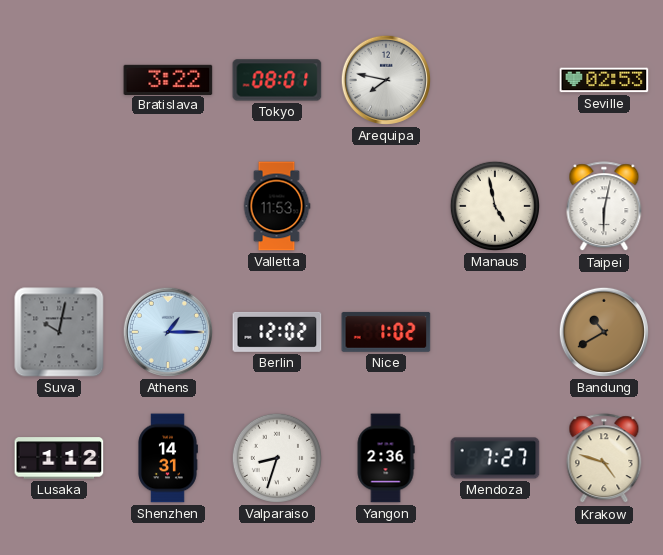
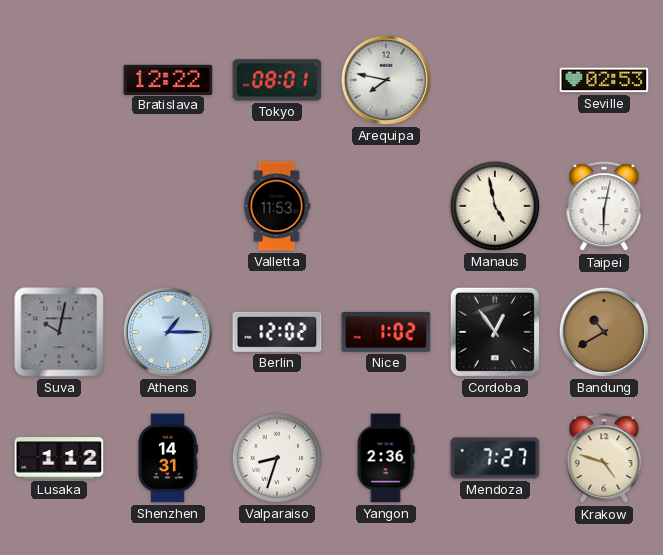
Bratislava: 3:22 -> 12:22 (168, 79)
Cordoba: none -> 12:54 (495, 332)
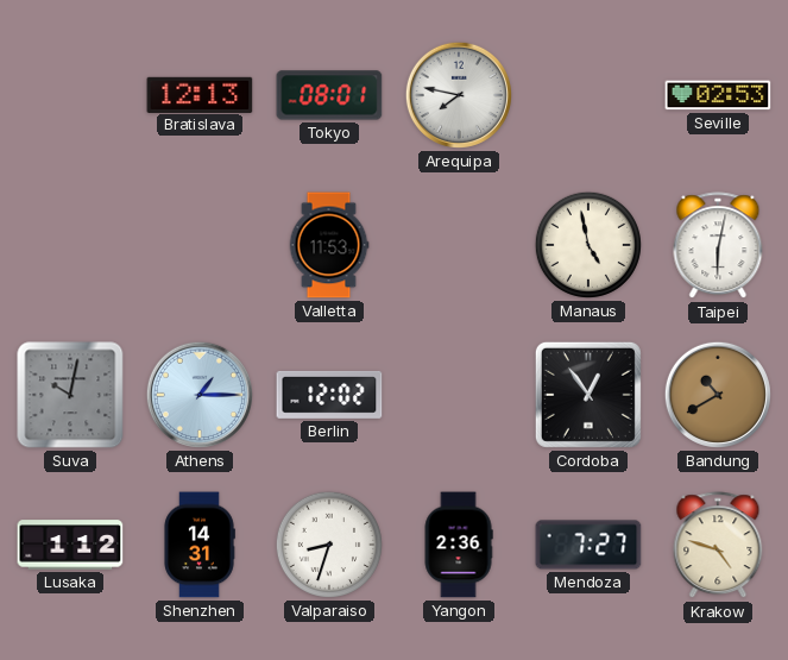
Bratislava: 12:22 -> 12:13 (200, 94)
Nice: 1:02 -> none (386, 332)
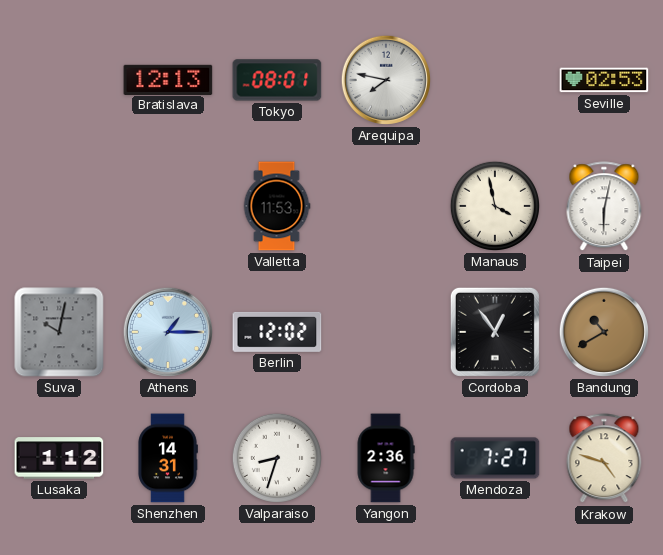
Manaus: 4:58 -> 3:58 (495, 206)
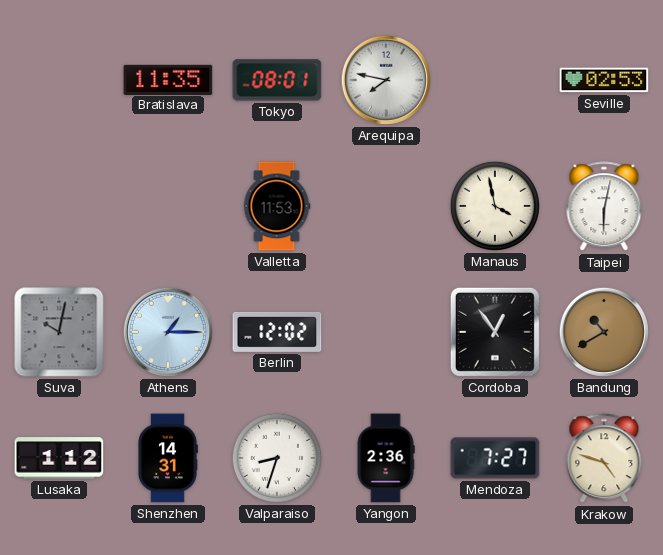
Bratislava: 12:13 -> 11:35 (168, 79)
